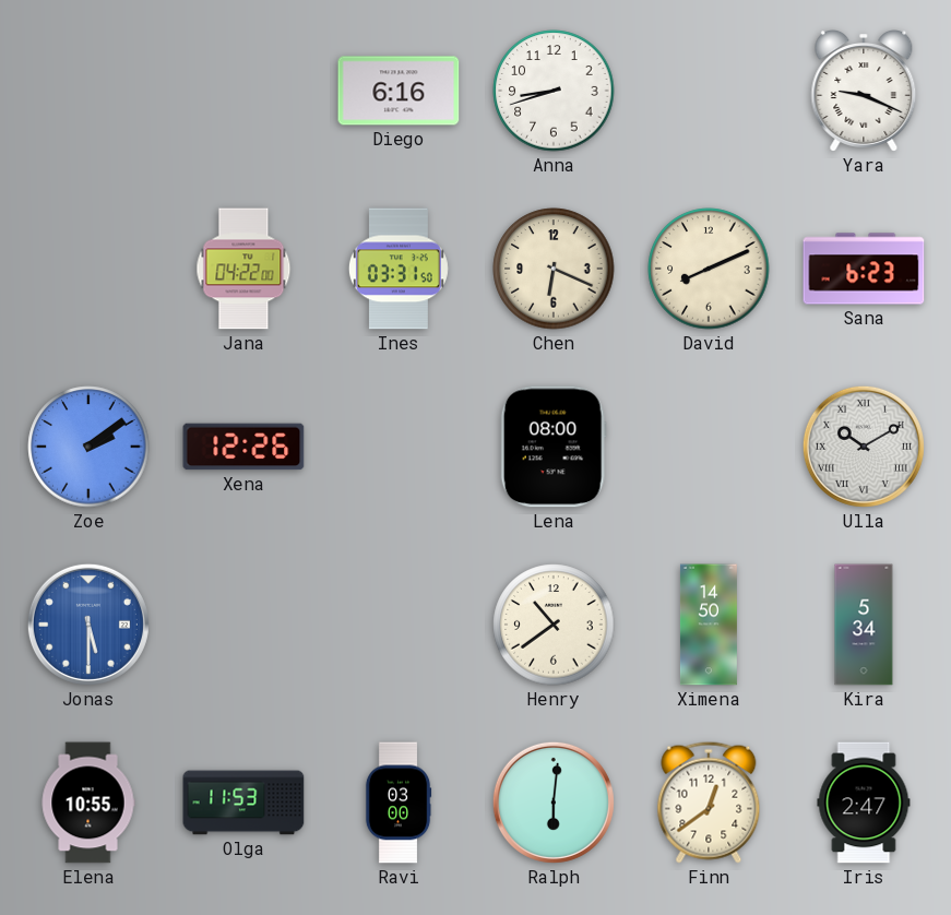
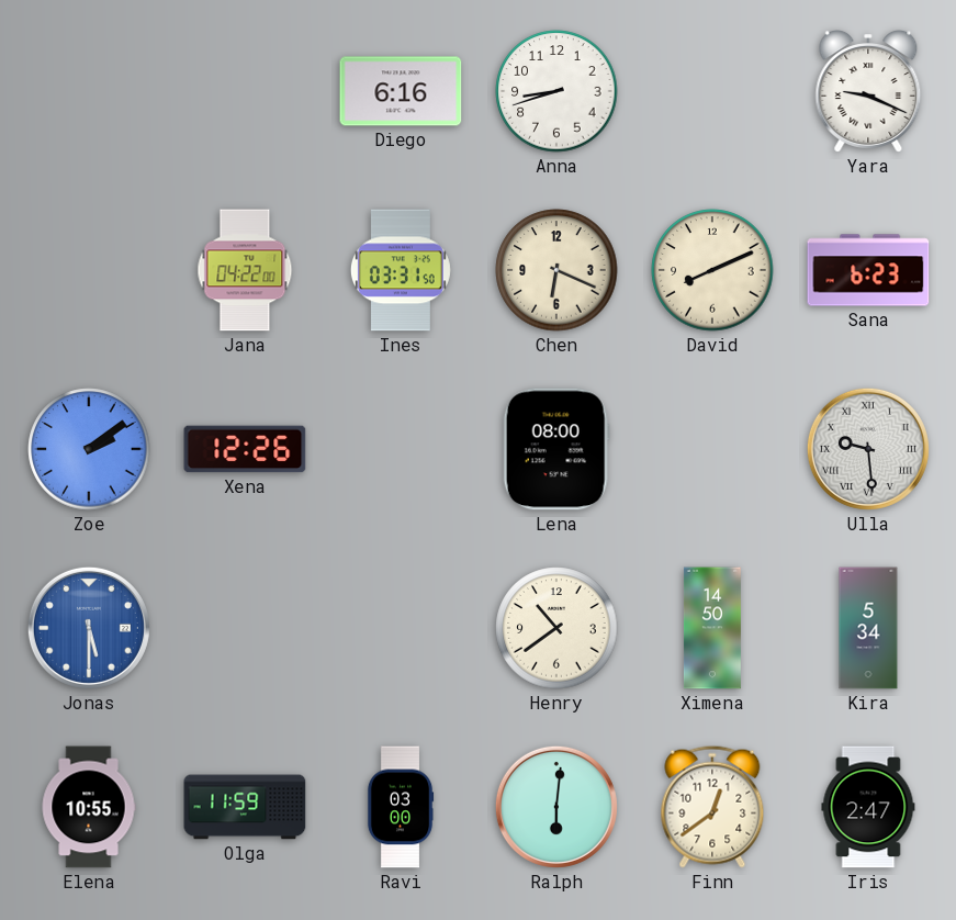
Ulla: 10:10 -> 9:29 (868, 449)
Olga: 11:53 -> 11:59 (245, 807)
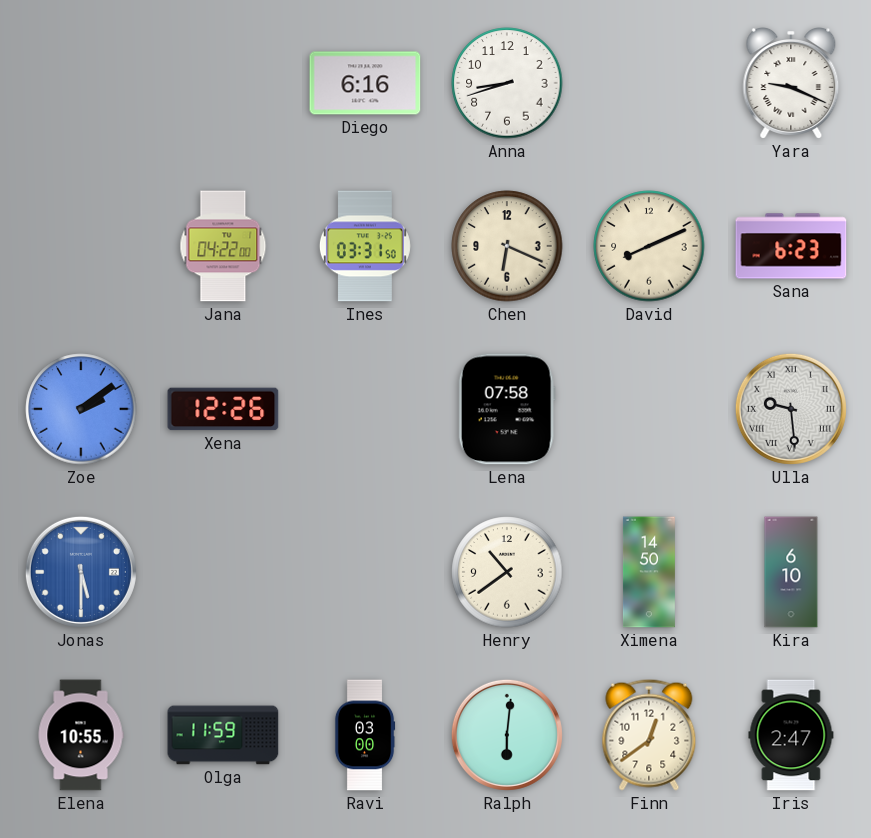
Lena: 08:00 -> 07:58 (507, 409)
Kira: 5:34 -> 6:10 (791, 572)
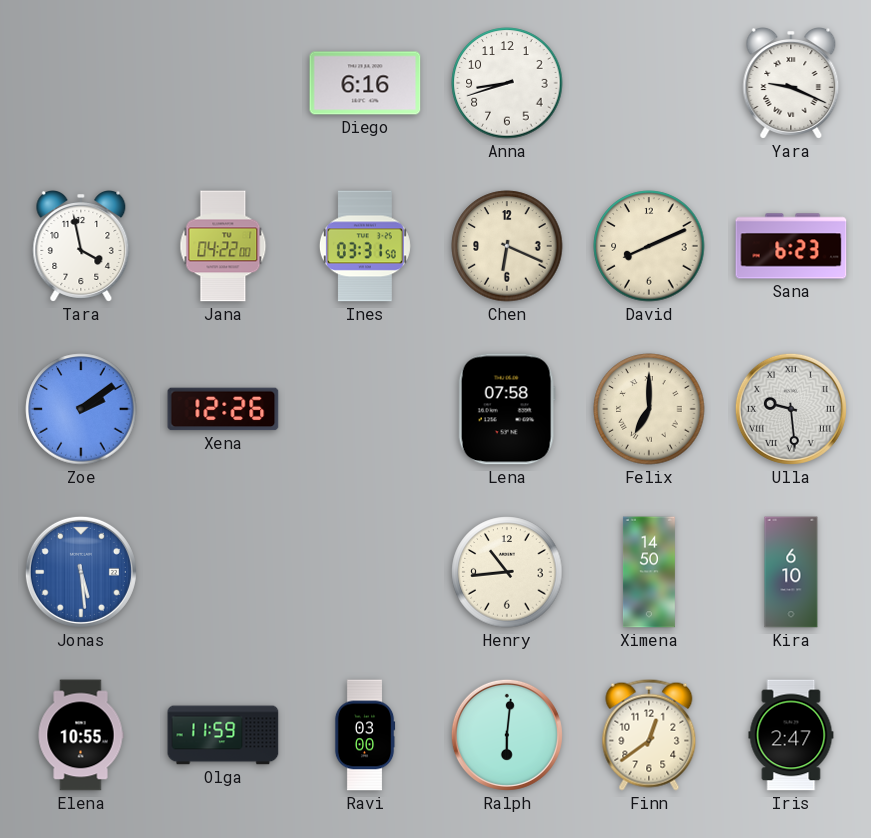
Tara: none -> 3:58 (81, 247)
Felix: none -> 7:00 (649, 409)
Jonas: 5:30 -> 5:29 (81, 572)
Henry: 10:39 -> 10:44 (507, 572)
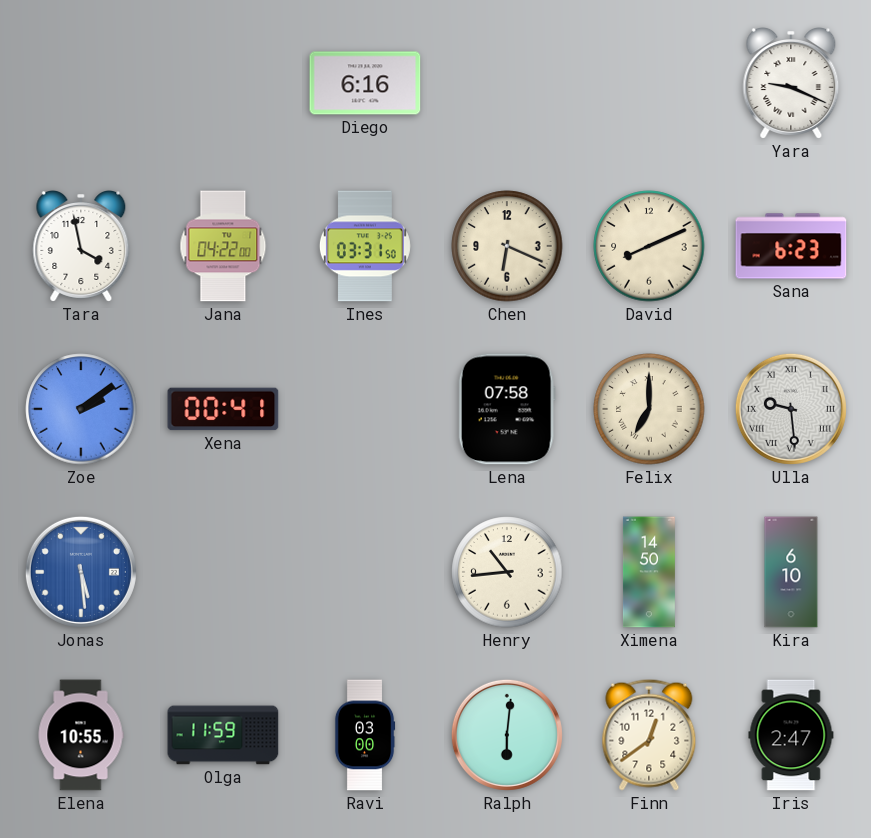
Anna: 8:42 -> none (507, 83)
Xena: 12:26 -> 00:41 (223, 409)
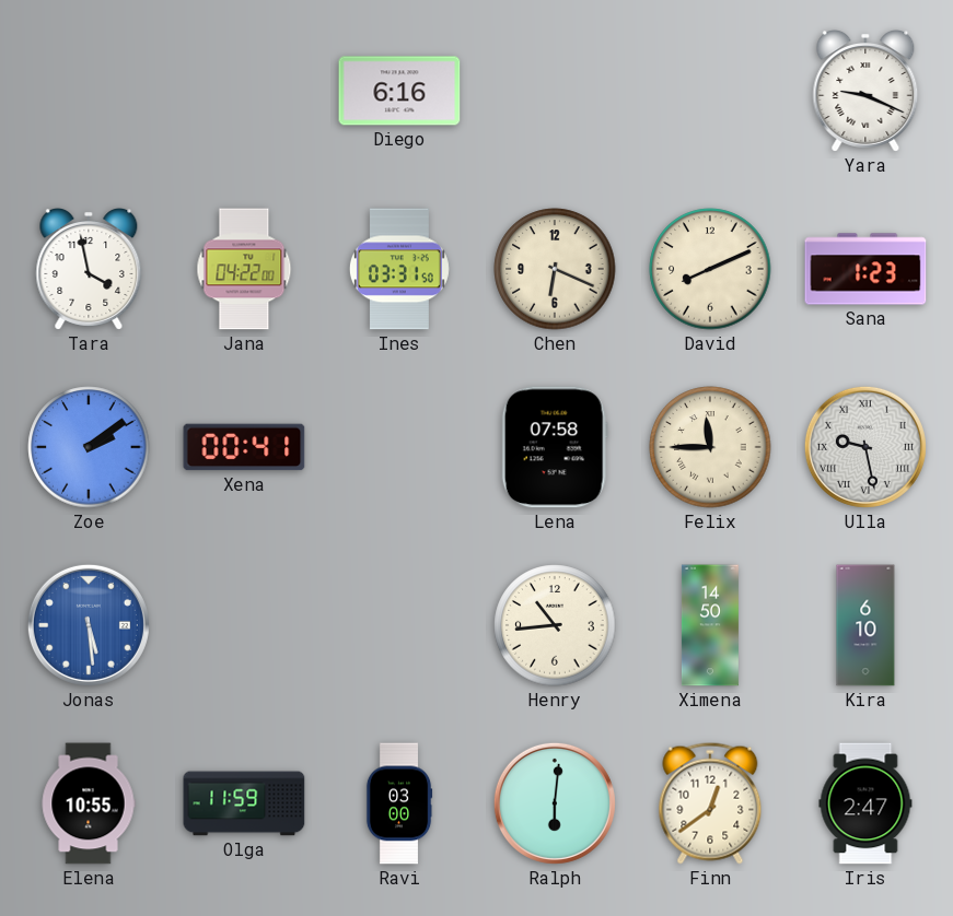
Sana: 6:23 -> 1:23 (865, 269)
Felix: 7:00 -> 11:45 (710, 447)
Ulla: 9:29 -> 9:28 (865, 447)
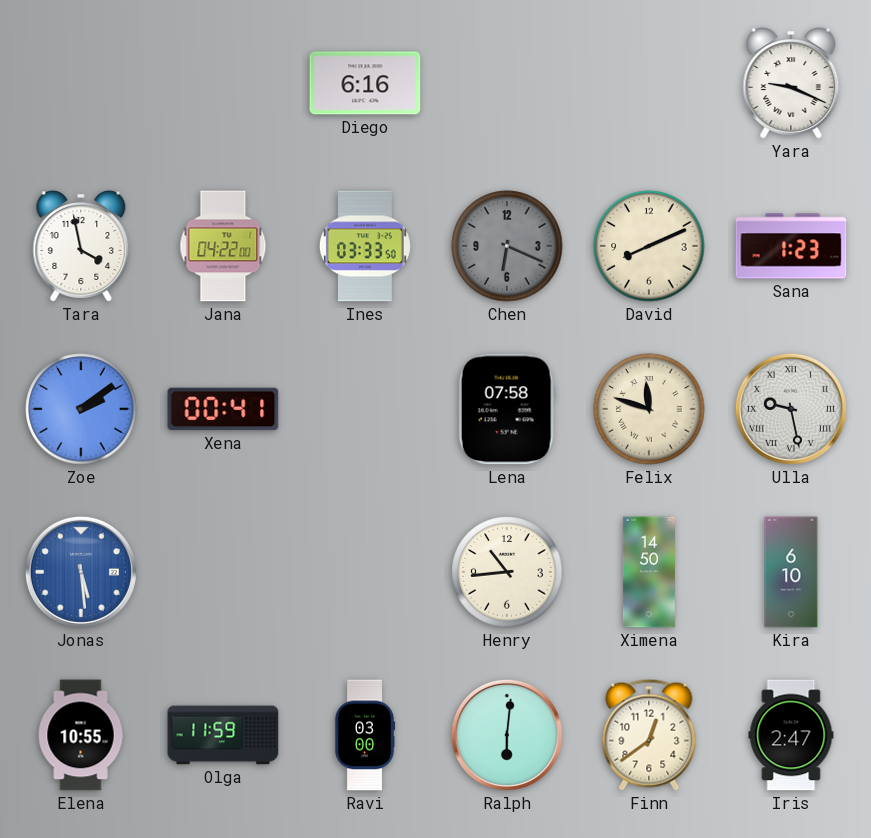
Ines: 03:31 -> 03:33 (365, 246)
Chen dial: cream -> grey (507, 246)
Felix: 11:45 -> 11:48 (649, 409)
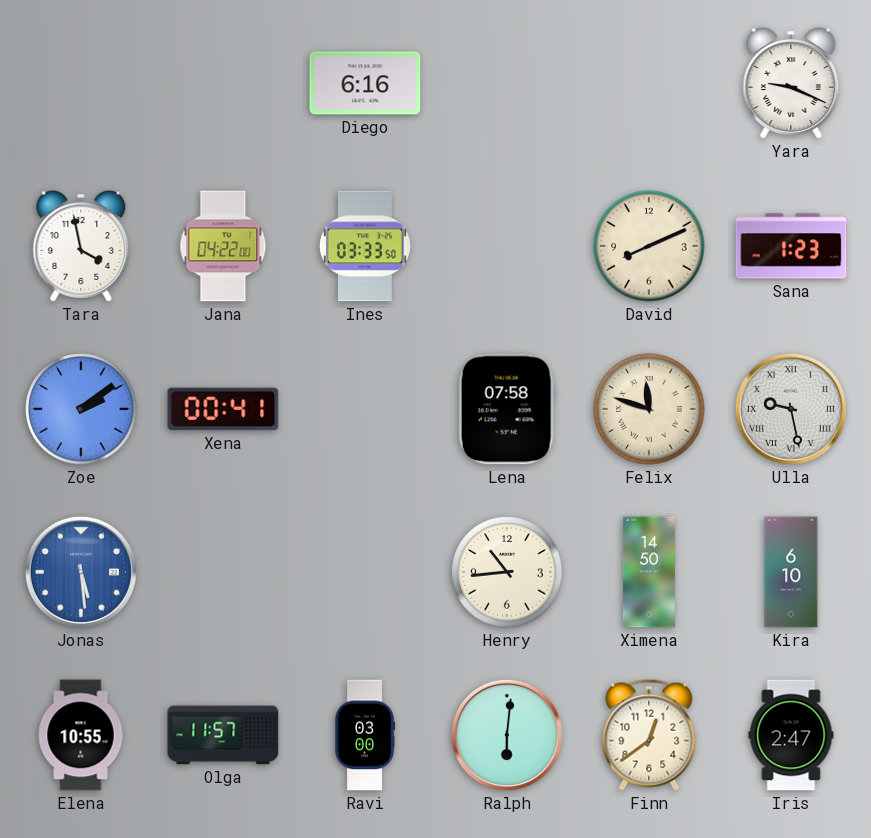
Chen: 6:19 -> none (507, 246)
Olga: 11:59 -> 11:57 (223, 735)
